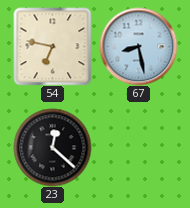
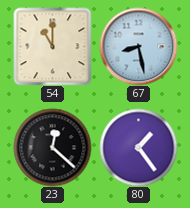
54: 6:47 -> 11:00 (52, 46)
80: none -> 1:24 (138, 147)
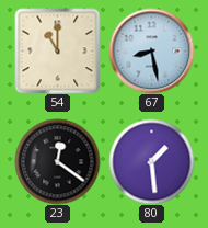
23: 12:22 -> 12:21 (57, 161)
80: 1:24 -> 1:29 (151, 161)
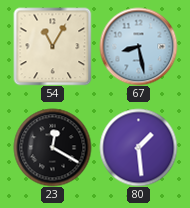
54: 11:00 -> 11:05 (52, 46)
23: 12:21 -> 12:20 (52, 147)
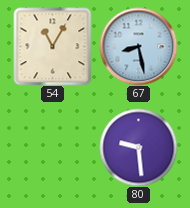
23: 12:20 -> none (52, 147)
80: 1:29 -> 9:29 (138, 147)
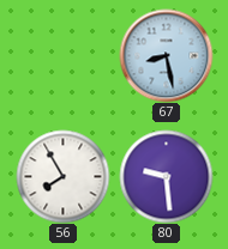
54: 11:05 -> none (52, 46)
56: none -> 7:55 (62, 176)
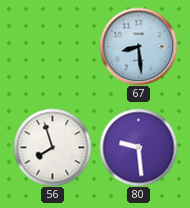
67: 8:28 -> 8:29 (138, 46)
56: 7:55 -> 7:57 (52, 147)
